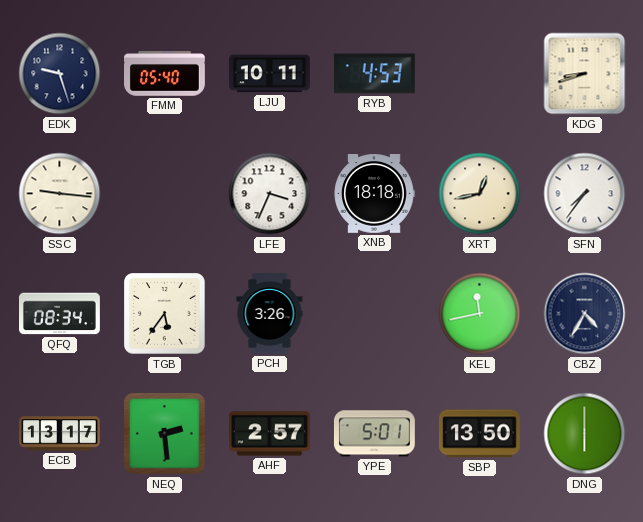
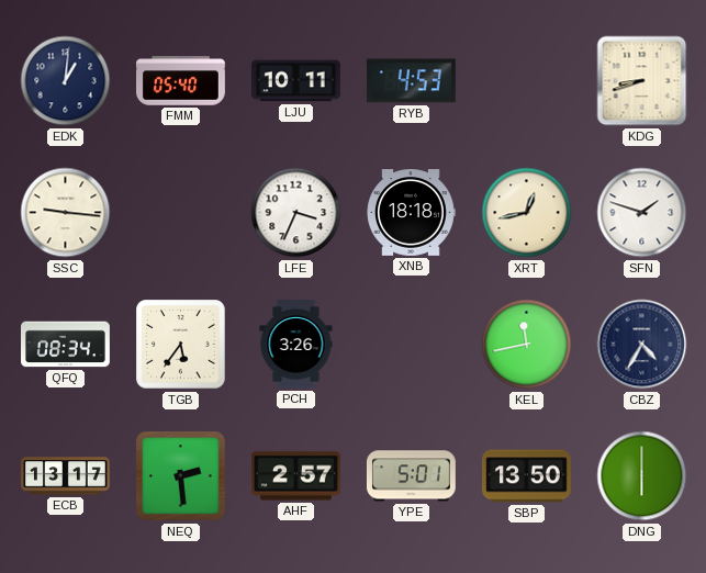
EDK: 9:27 -> 1:01 (66, 81)
SFN: 7:36 -> 1:48 (642, 213)
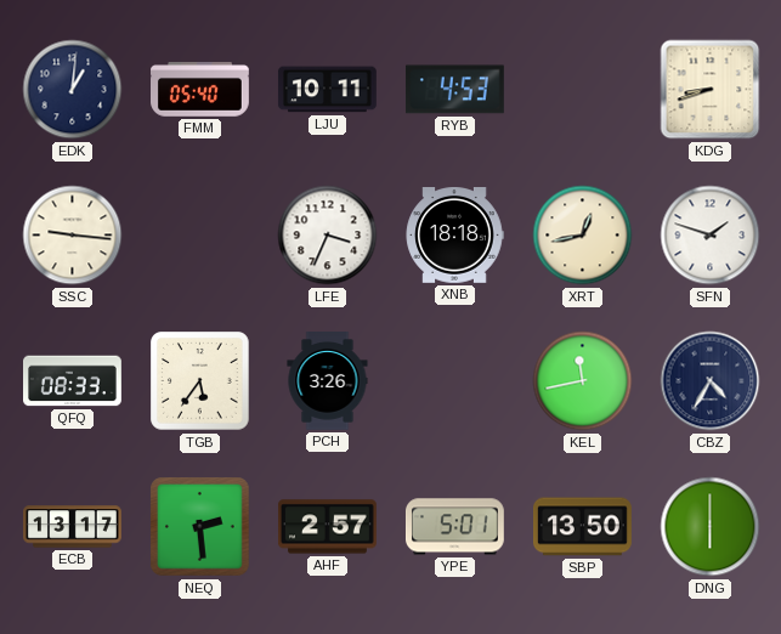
QFQ: 08:34 -> 08:33 (73, 381)
